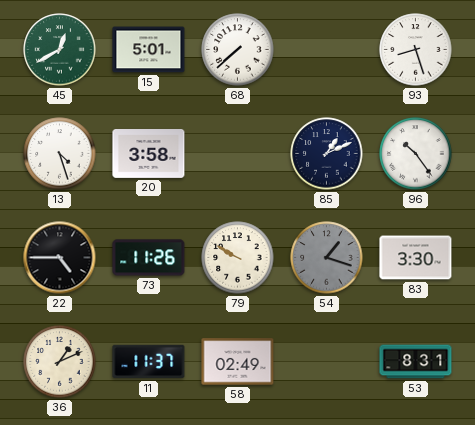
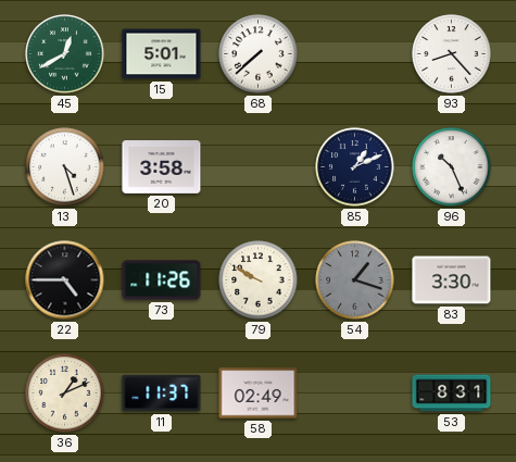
93: 8:27 -> 8:23 (452, 54)
96: 10:24 -> 10:26 (452, 167)
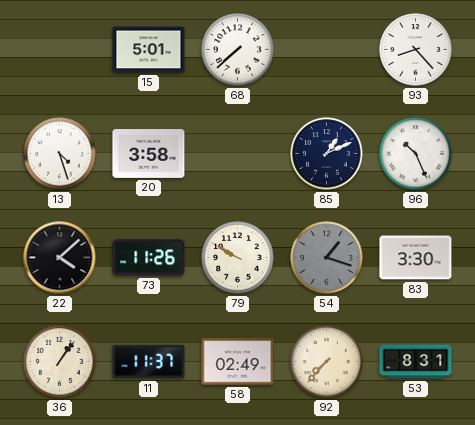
45: 12:40 -> none (65, 54)
22: 4:45 -> 4:08 (60, 258)
36: 1:11 -> 1:06 (60, 362)
92: none -> 7:37 (327, 362)
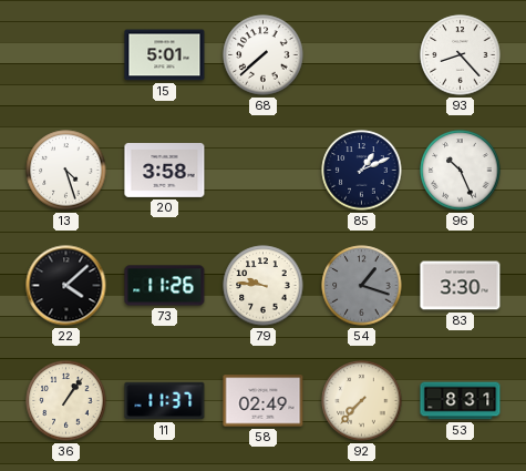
79: 9:50 -> 9:46 (264, 286)
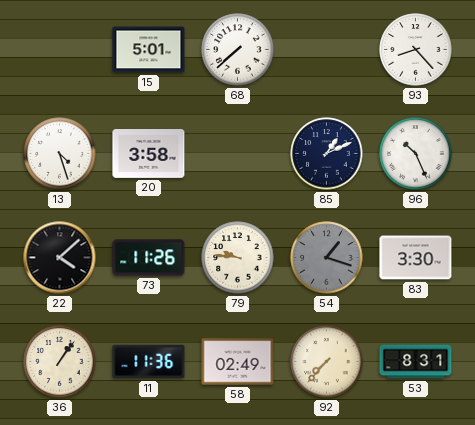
11: 11:37 -> 11:36 (149, 362)
